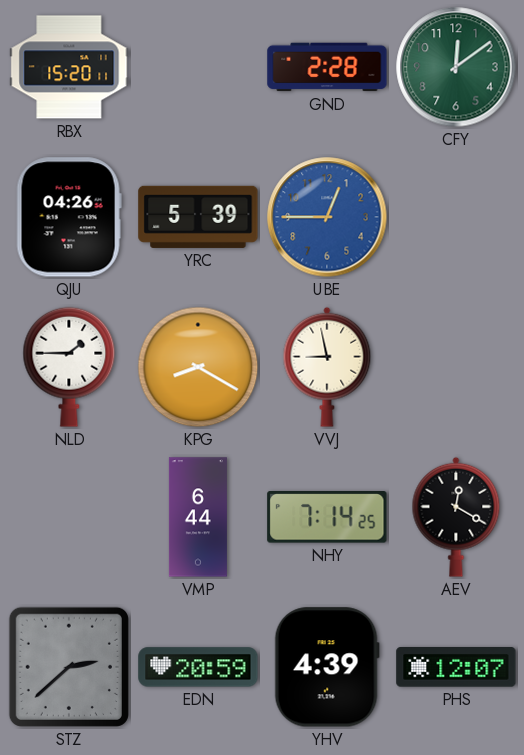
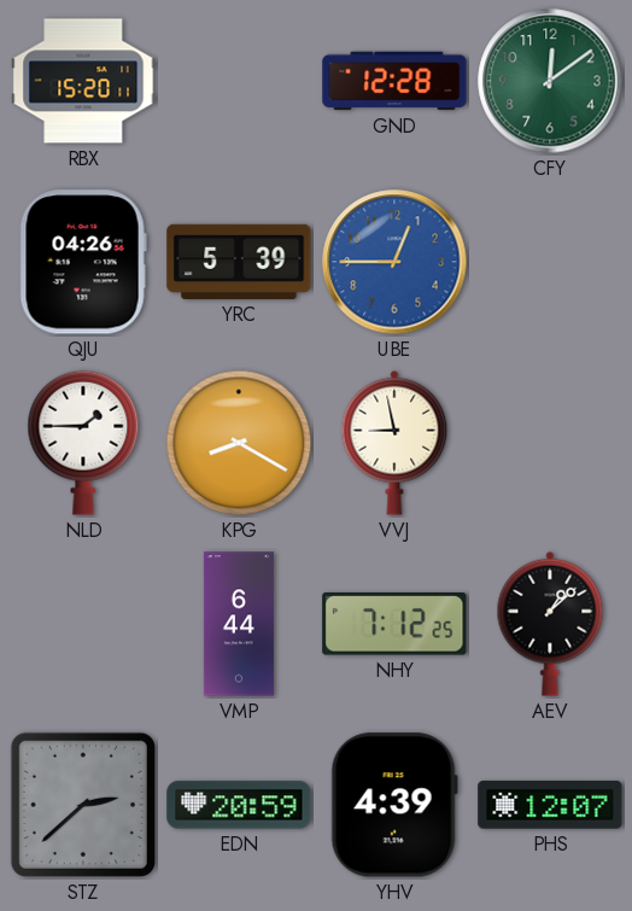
GND: 2:28 -> 12:28 (394, 81)
NHY: 7:14 -> 7:12 (394, 624)
AEV: 12:20 -> 1:08 (550, 624)
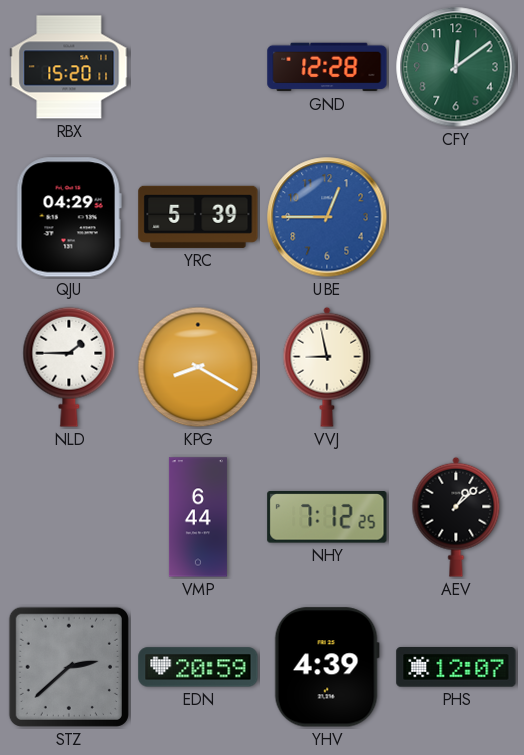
QJU: 04:26 -> 04:29 (69, 217)
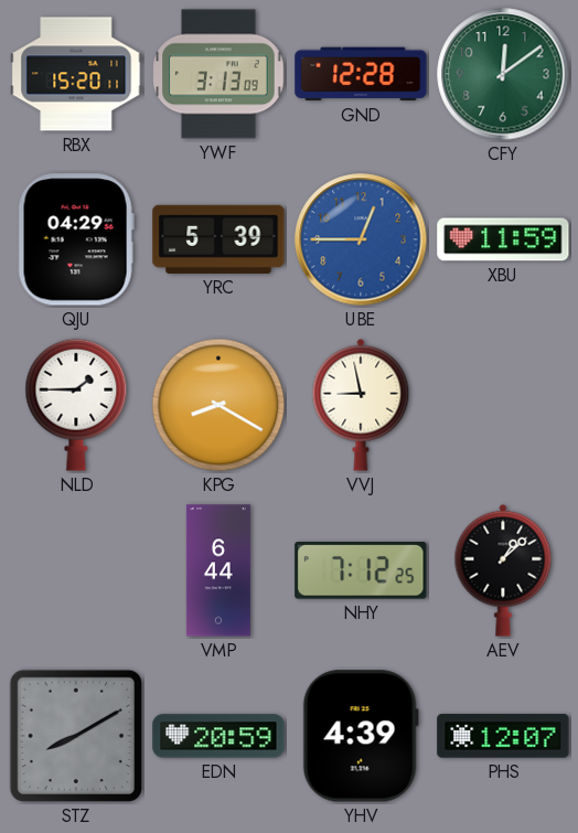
YWF: none -> 3:13 (218, 74)
XBU: none -> 11:59 (503, 239)
STZ: 2:38 -> 8:10 (76, 736)
